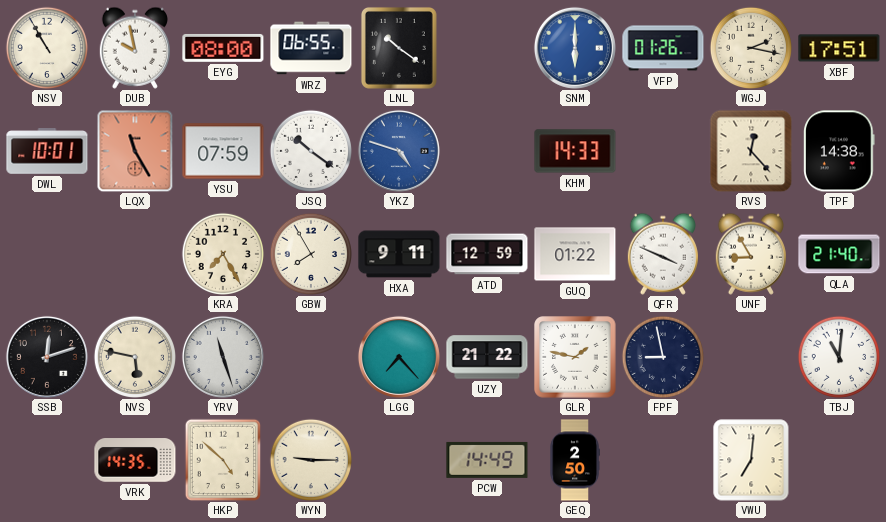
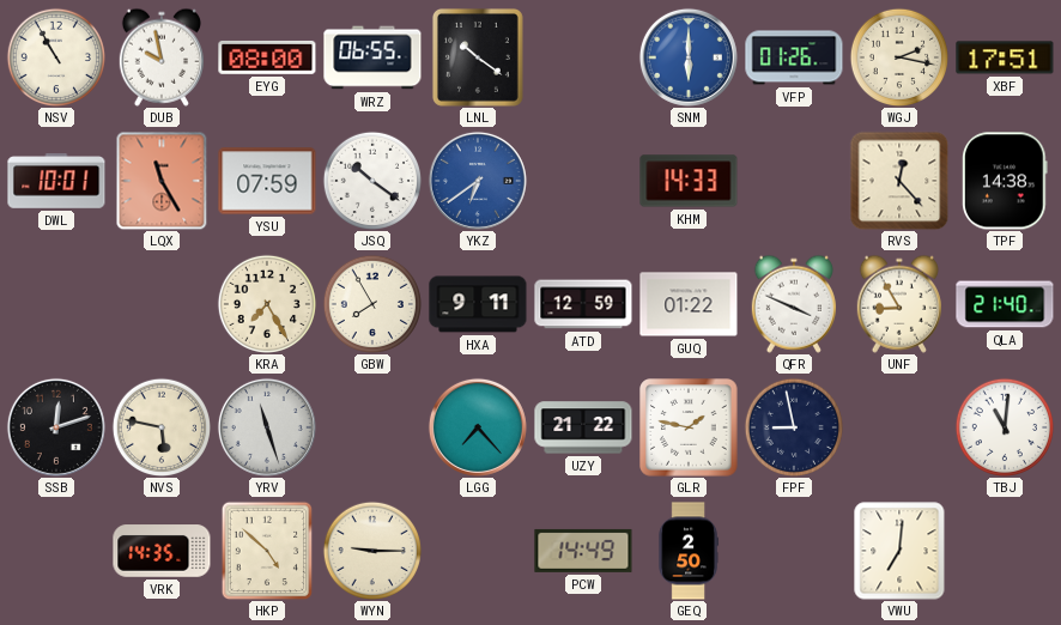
YKZ: 4:48 -> 6:39 (478, 181)
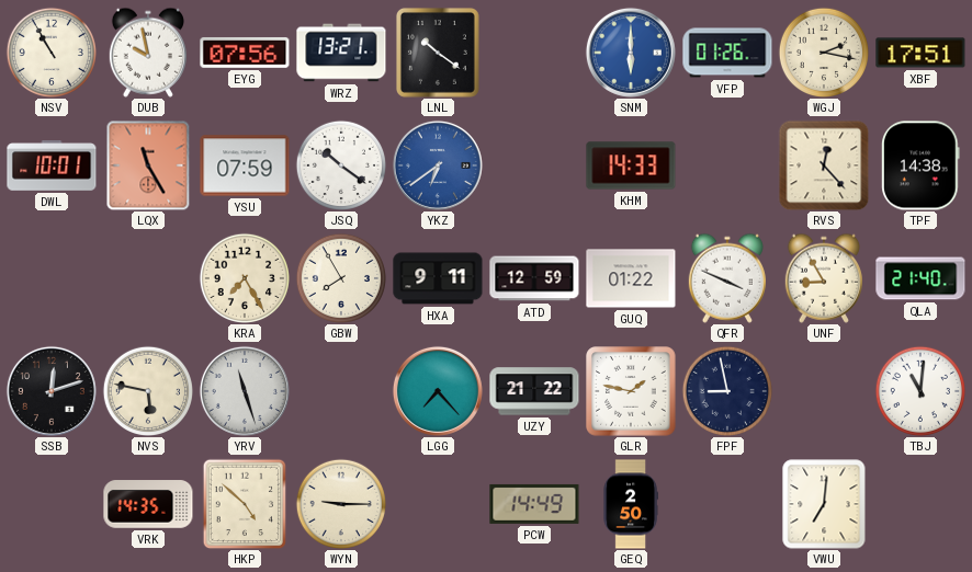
EYG: 08:00 -> 07:56 (245, 53)
WRZ: 06:55 -> 13:21 (341, 53)
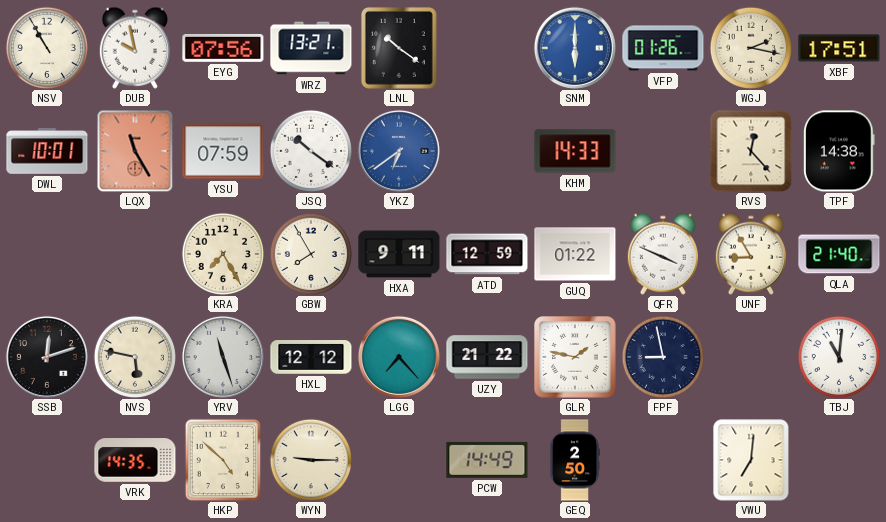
HXL: none -> 12:12 (311, 358)
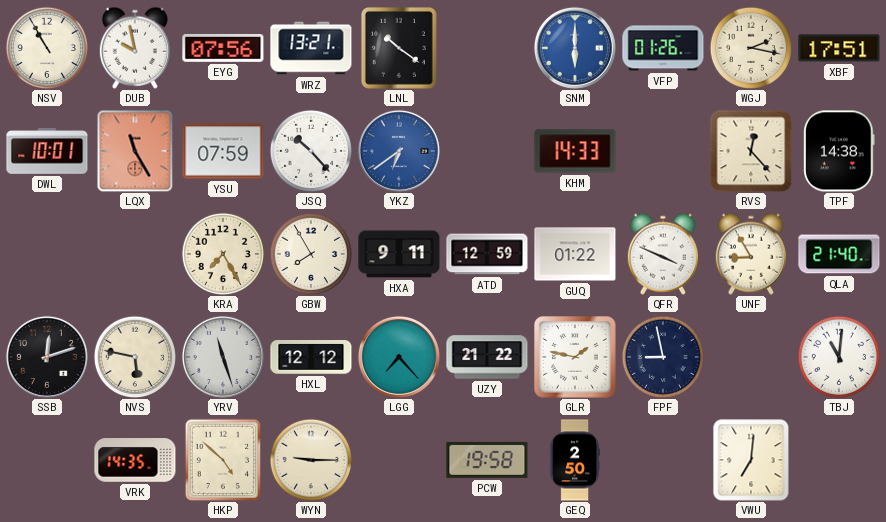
JSQ: 10:21 -> 10:23 (310, 150)
PCW: 14:49 -> 19:58 (487, 460)
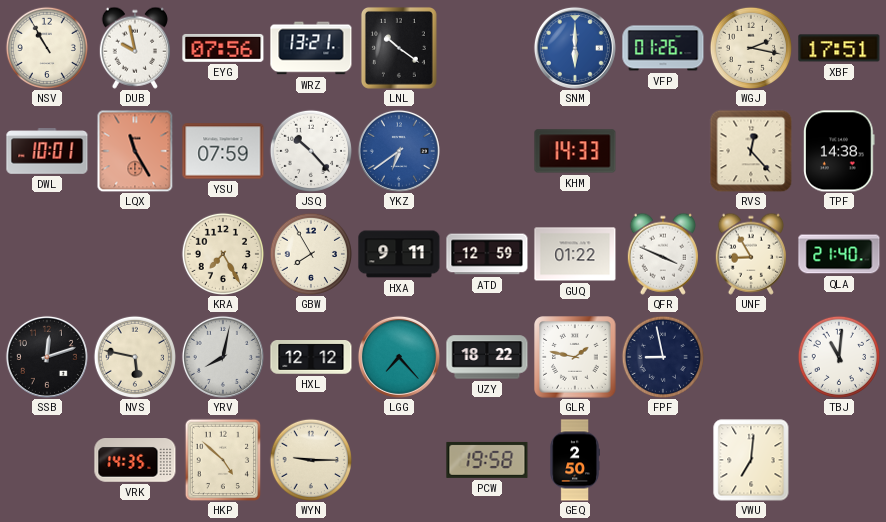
YRV: 11:27 -> 8:02 (223, 357)
UZY: 21:22 -> 18:22 (487, 357)
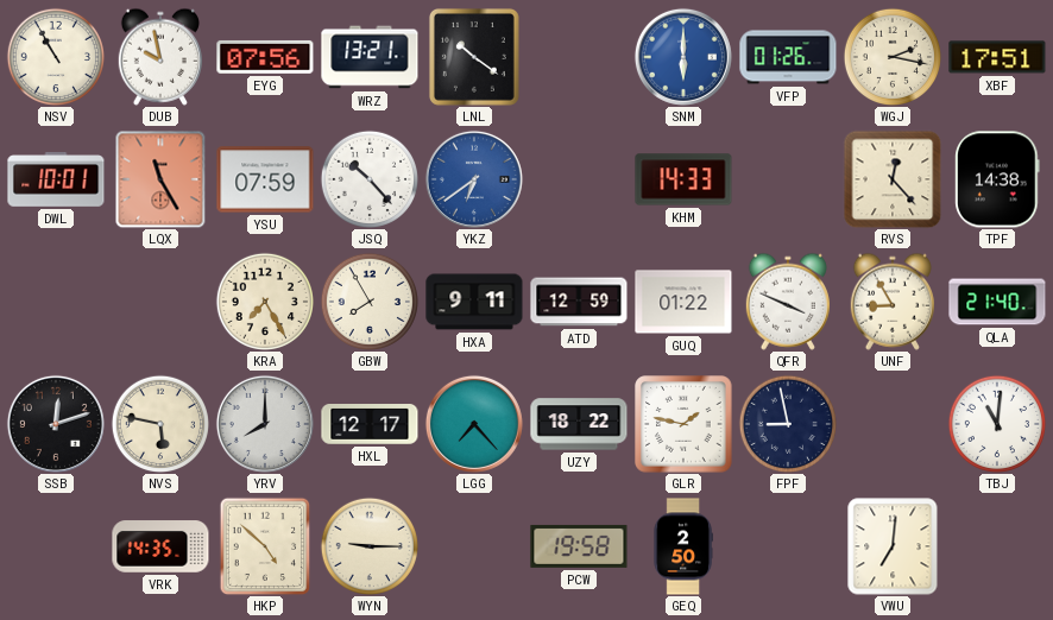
YRV: 8:02 -> 8:00 (265, 424)
HXL: 12:12 -> 12:17 (370, 425)
